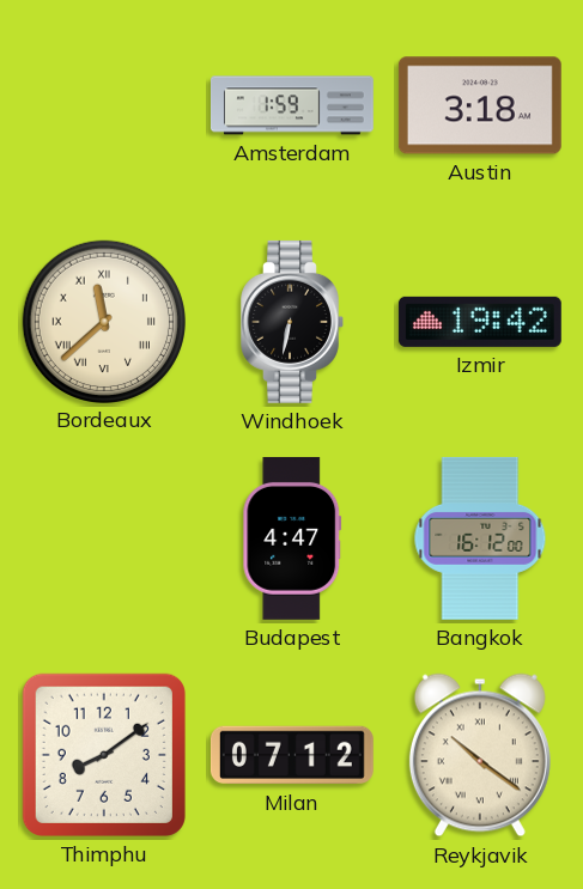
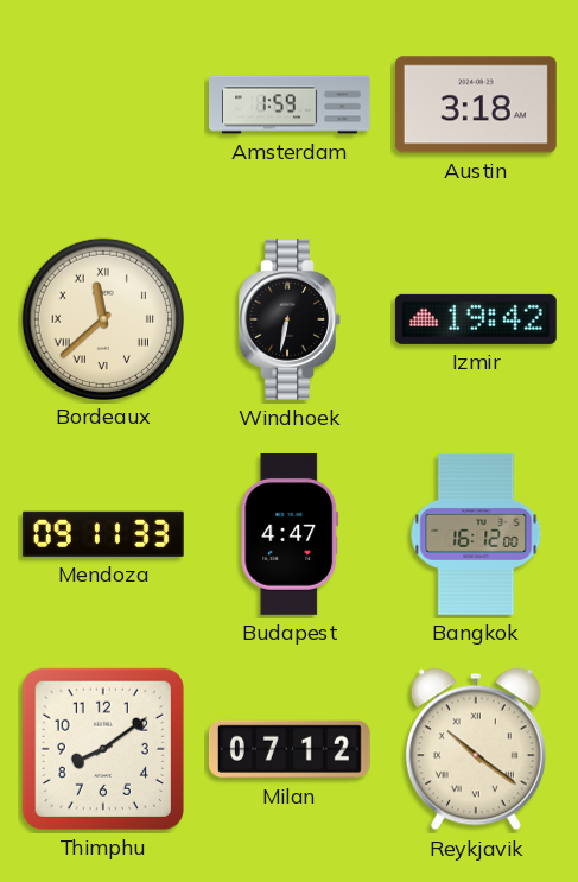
Mendoza: none -> 09:11 (103, 534)
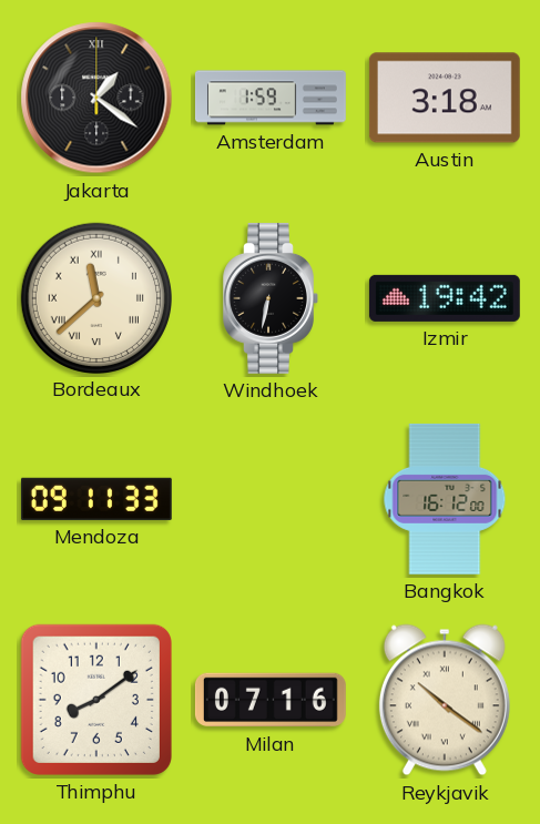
Jakarta: none -> 1:21 (96, 98)
Budapest: 4:47 -> none (290, 534)
Milan: 07:12 -> 07:16 (271, 700)
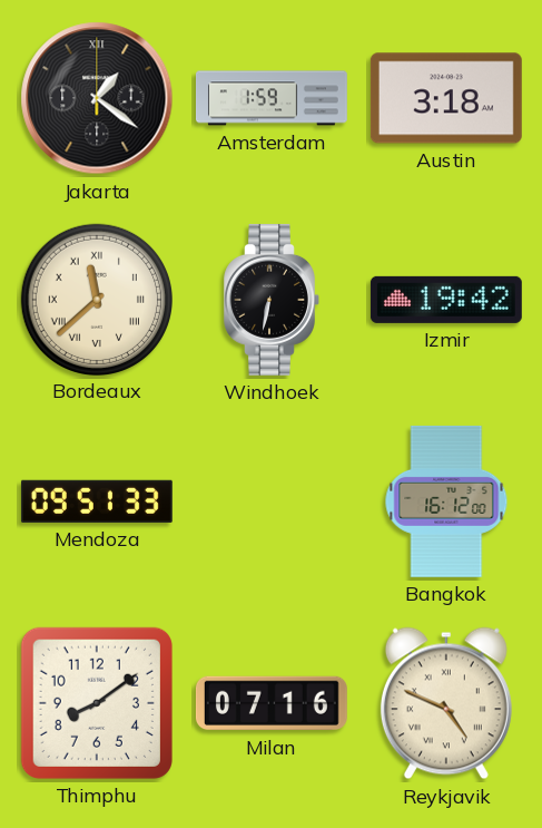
Mendoza: 09:11 -> 09:51 (97, 501)
Reykjavik: 10:21 -> 4:49 (446, 703)
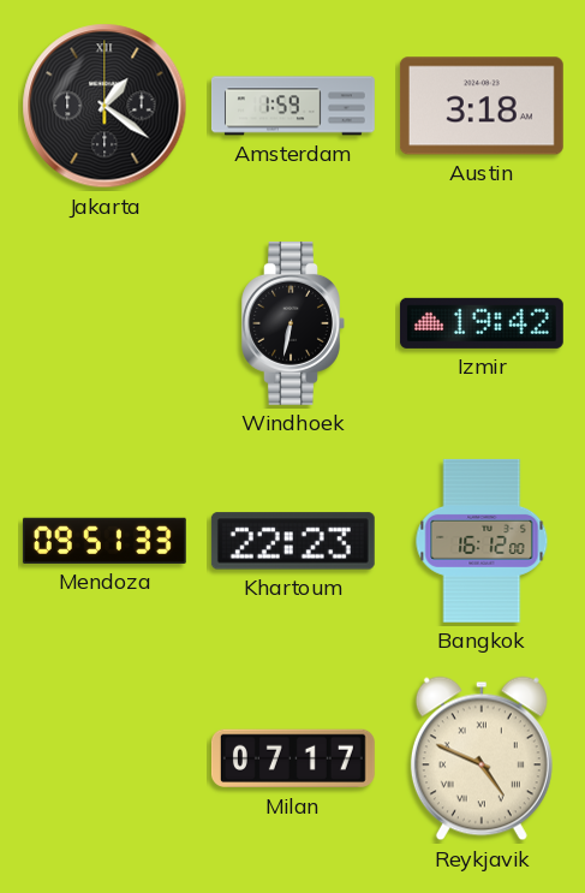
Bordeaux: 11:38 -> none (96, 299)
Khartoum: none -> 22:23 (293, 541)
Thimphu: 8:09 -> none (97, 703)
Milan: 07:16 -> 07:17 (293, 758)
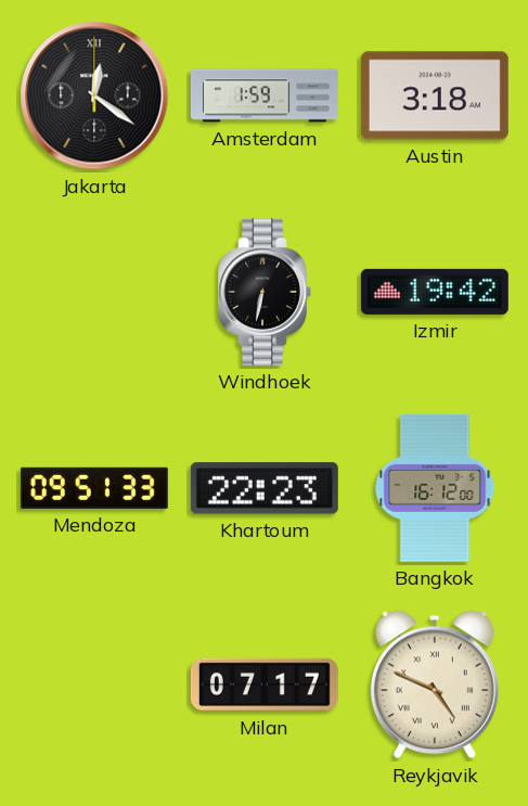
Jakarta: 1:21 -> 12:21 (94, 95)
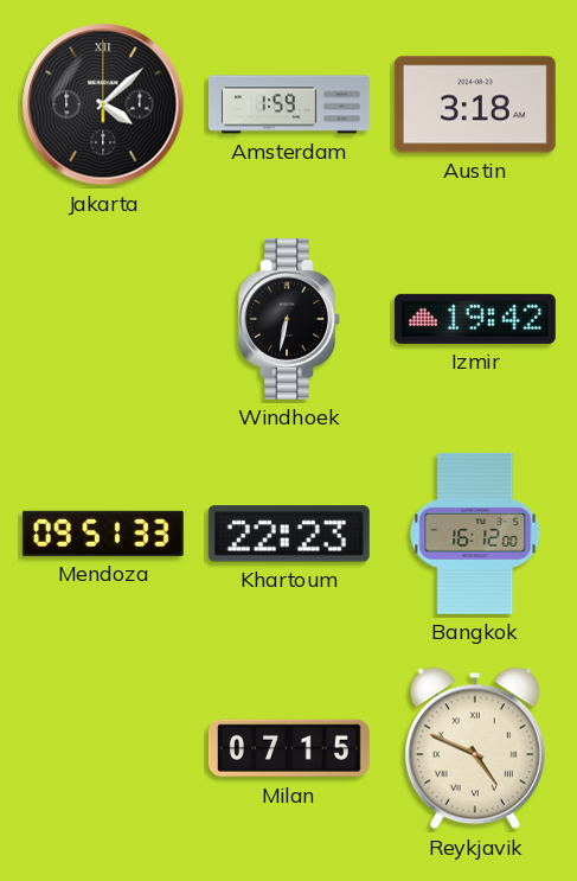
Jakarta: 12:21 -> 4:08 (103, 104)
Milan: 07:17 -> 07:15 (289, 748)
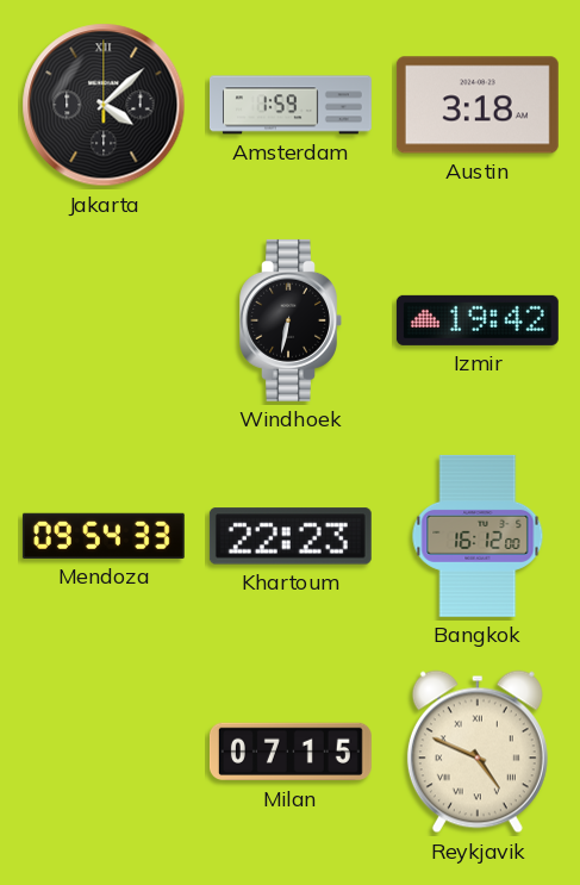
Mendoza: 09:51 -> 09:54 (104, 536)
